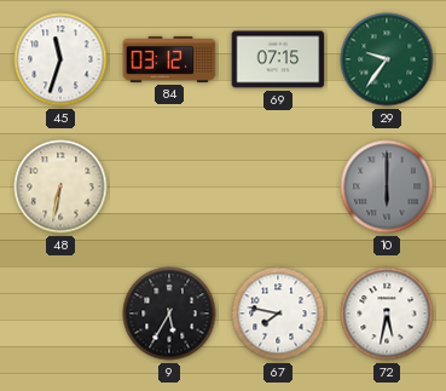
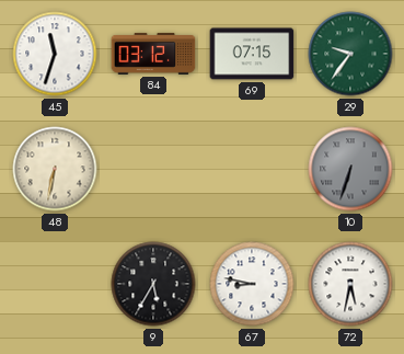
10: 6:00 -> 6:33 (350, 169)
67: 7:47 -> 8:47 (252, 284)
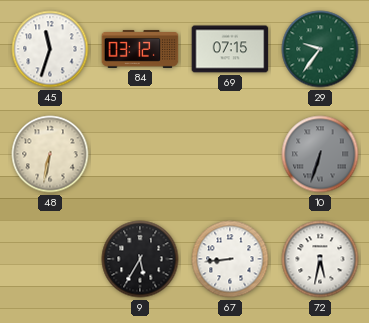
67: 8:47 -> 8:44 (230, 259)
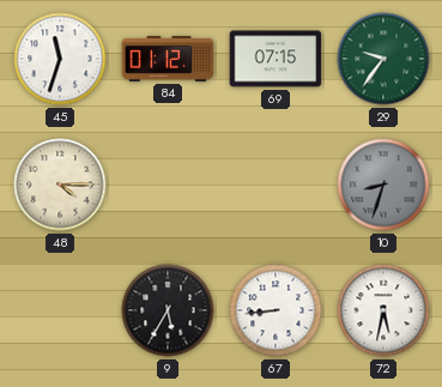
84: 03:12 -> 01:12 (168, 59)
48: 6:32 -> 4:15 (60, 185)
10: 6:33 -> 8:33 (383, 185)
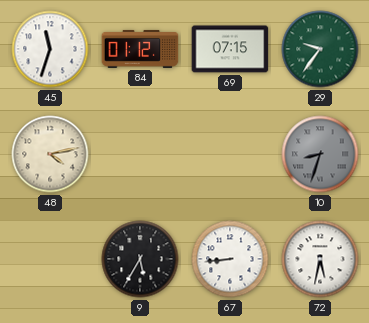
48: 4:15 -> 4:13 (50, 154)
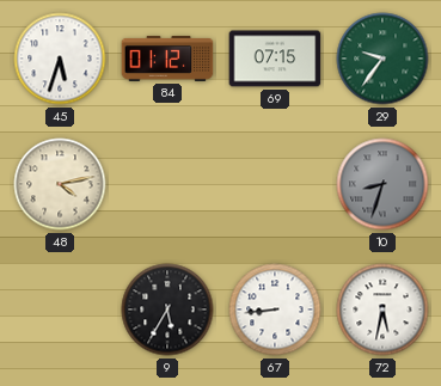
45: 11:33 -> 5:33 (60, 59)
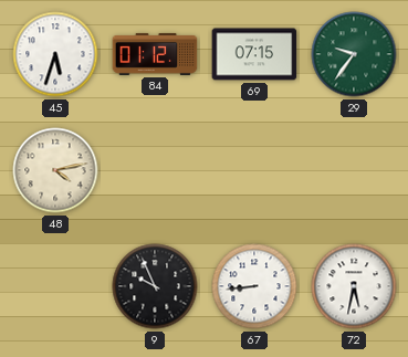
10: 8:33 -> none (382, 184)
9: 5:35 -> 9:56 (155, 286)
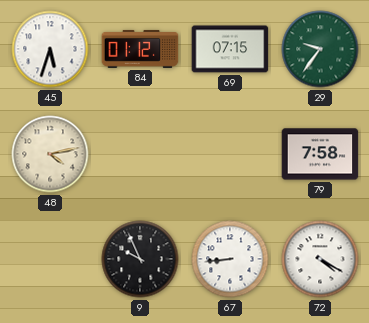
79: none -> 7:58 (320, 154)
72: 5:32 -> 4:20 (320, 259)
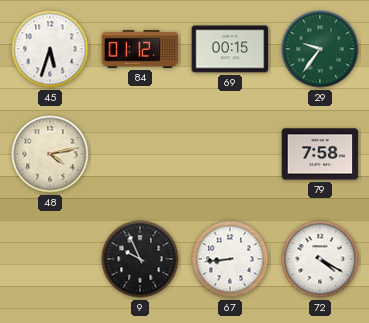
69: 07:15 -> 00:15 (230, 49)
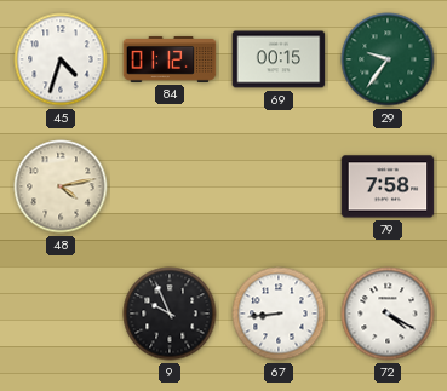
45: 5:33 -> 4:33 (61, 59)
